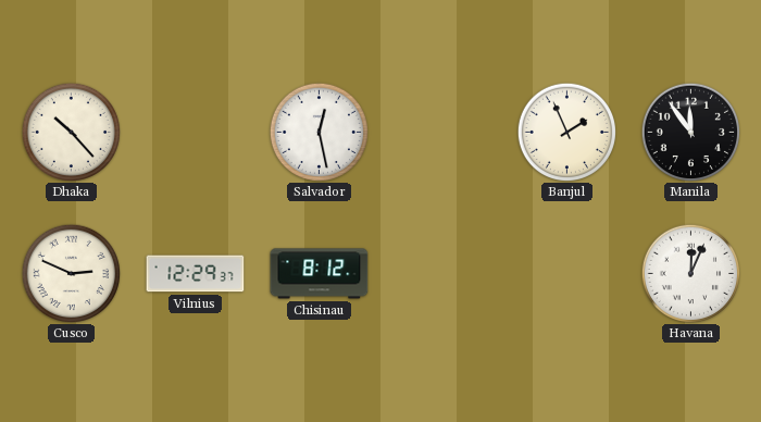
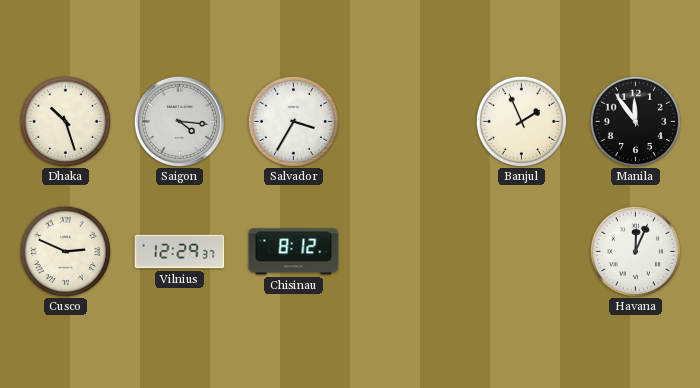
Dhaka: 10:23 -> 10:27 (65, 121)
Saigon: none -> 4:16 (179, 121)
Salvador: 12:28 -> 3:35 (293, 121)
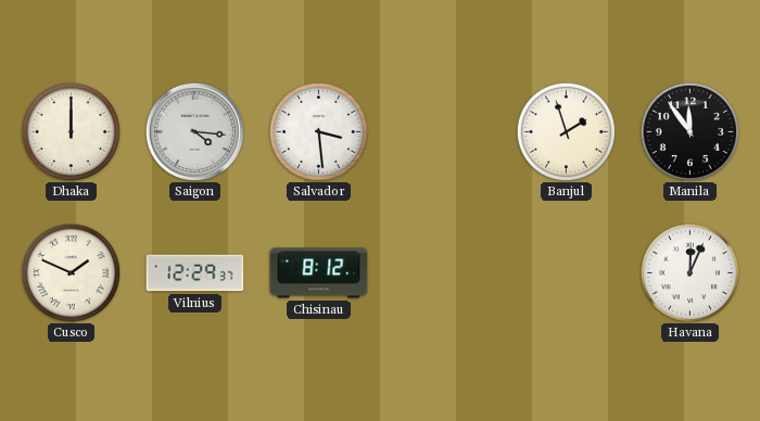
Dhaka: 10:27 -> 12:00 (71, 131)
Salvador: 3:35 -> 3:29 (318, 131)
Banjul: 1:56 -> 1:57 (566, 131)
Cusco: 2:49 -> 1:49 (71, 272)
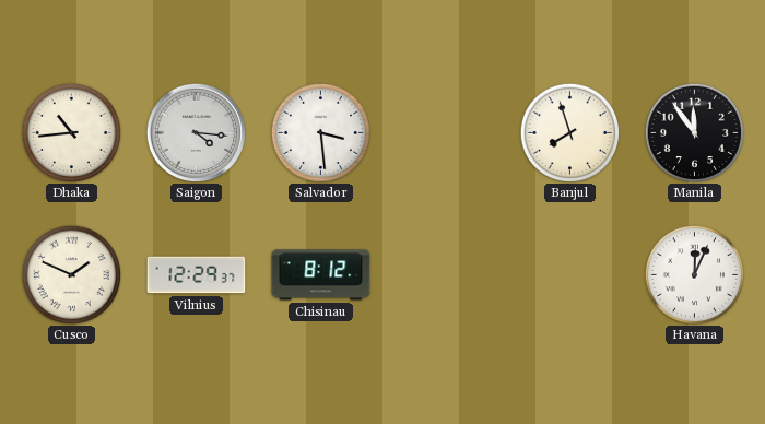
Dhaka: 12:00 -> 10:44 (71, 132)
Banjul: 1:57 -> 7:57 (569, 132)
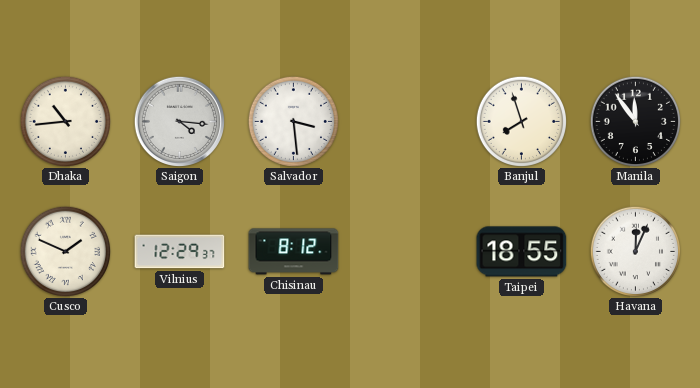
Taipei: none -> 18:55 (522, 252)
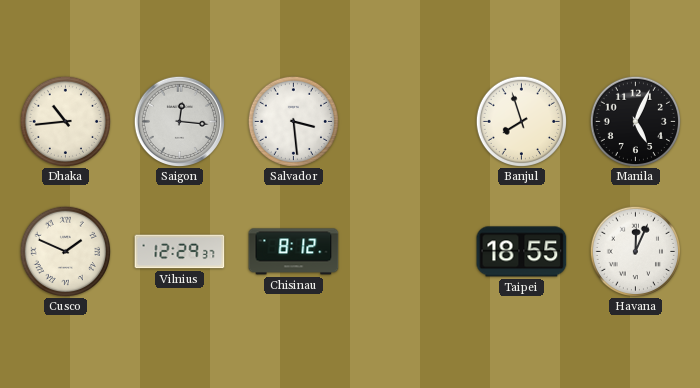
Saigon: 4:16 -> 12:16 (179, 121)
Manila: 11:54 -> 5:04 (635, 121)
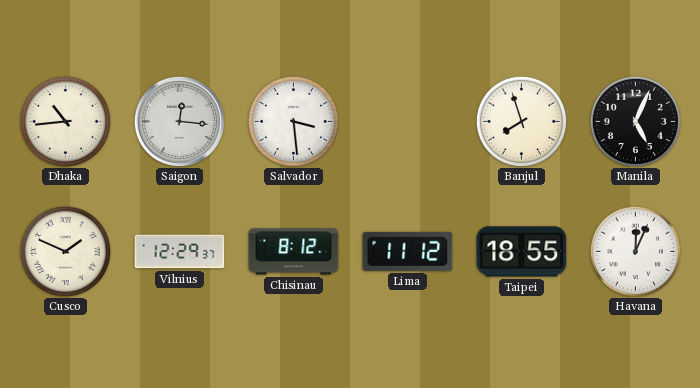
Lima: none -> 11:12 (408, 251)
